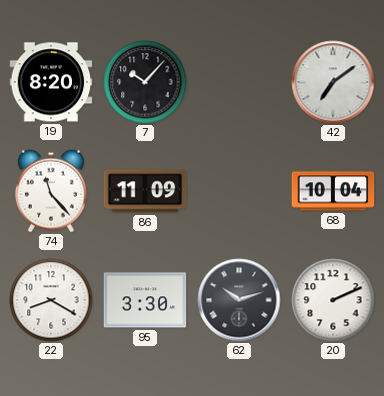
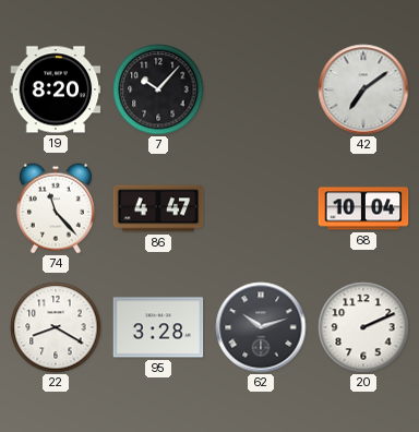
86: 11:09 -> 4:47 (158, 208)
95: 3:30 -> 3:28 (158, 327)
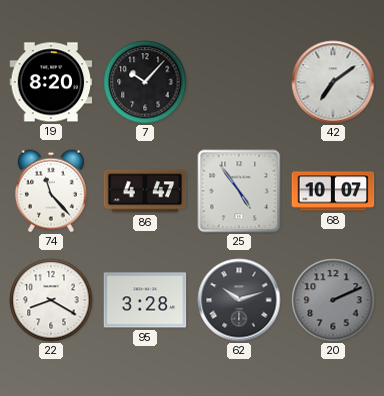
25: none -> 4:54 (239, 191)
68: 10:04 -> 10:07 (333, 191)
20 dial: white -> grey (333, 300)
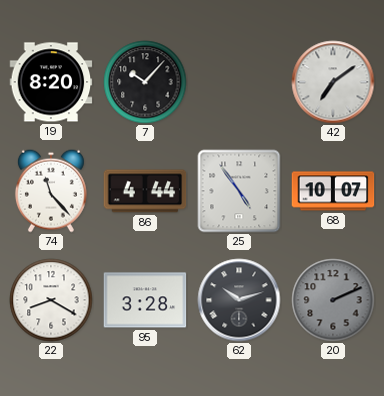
86: 4:47 -> 4:44 (145, 191)
